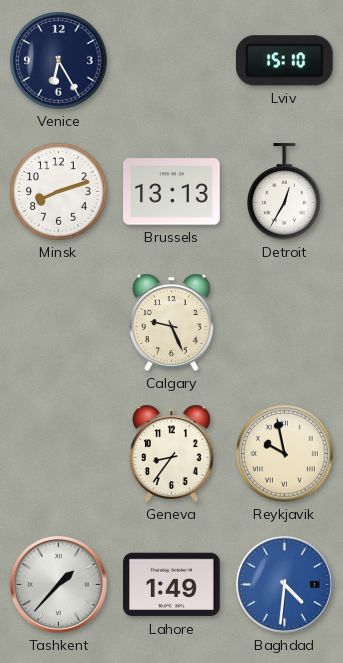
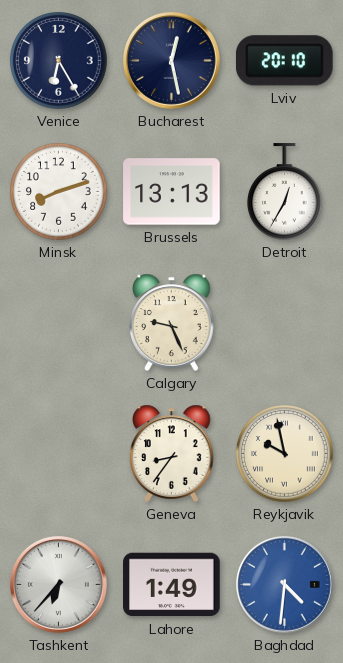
Bucharest: none -> 12:28 (171, 60)
Lviv: 15:10 -> 20:10 (285, 61)
Tashkent: 1:37 -> 6:37 (58, 584)
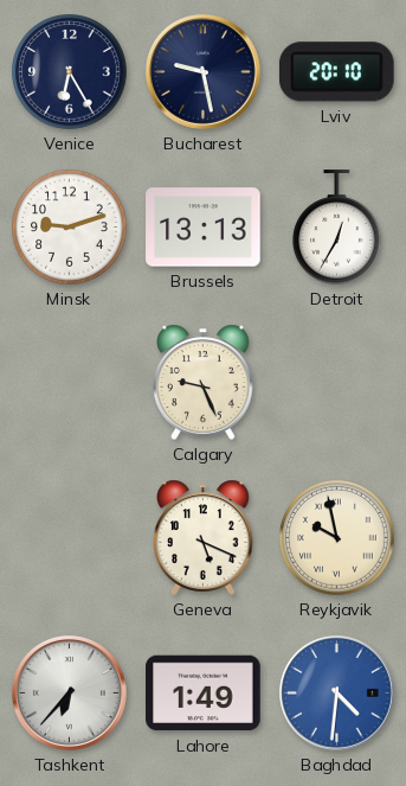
Bucharest: 12:28 -> 9:28 (202, 71)
Minsk: 8:12 -> 9:12 (70, 228)
Geneva: 8:36 -> 5:19 (204, 537)
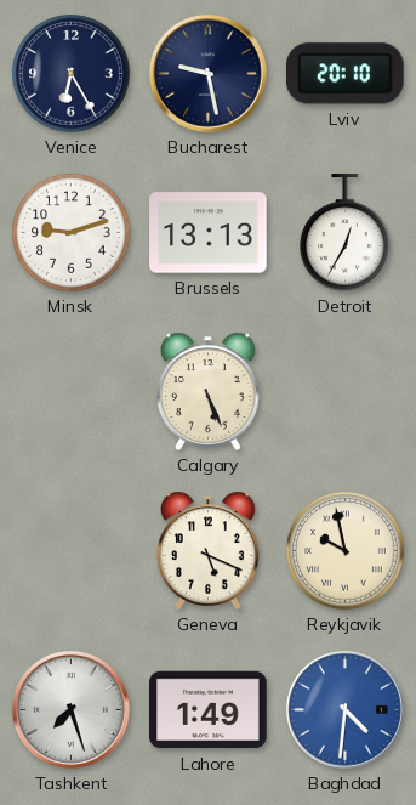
Calgary: 9:26 -> 5:26 (209, 391)
Tashkent: 6:37 -> 7:27 (70, 709)
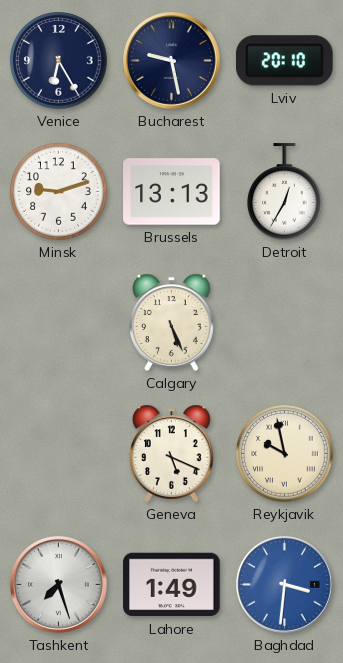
Baghdad: 4:31 -> 3:31 (284, 584)
